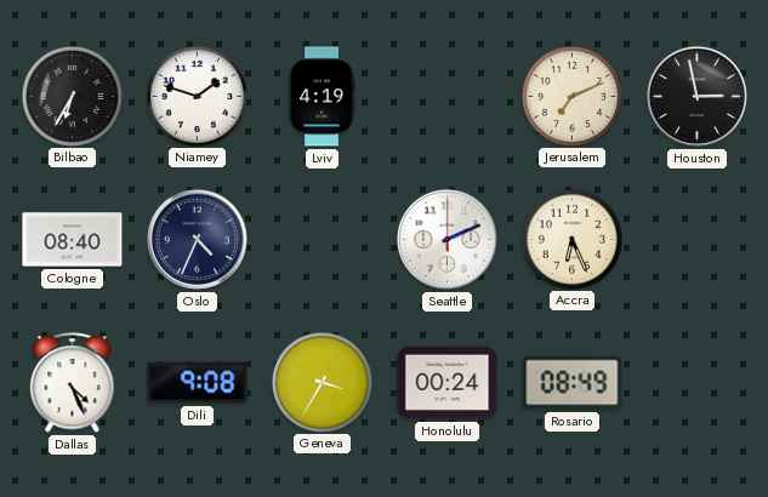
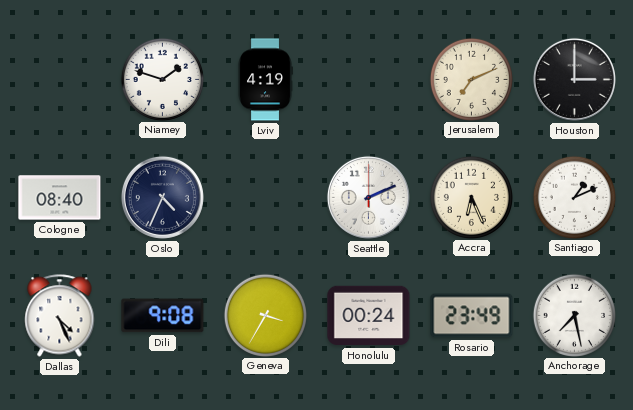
Bilbao: 6:35 -> none (72, 96)
Houston: 2:58 -> 3:00 (574, 79)
Santiago: none -> 1:11 (574, 197)
Rosario: 08:49 -> 23:49 (472, 316)
Anchorage: none -> 7:28 (574, 315)
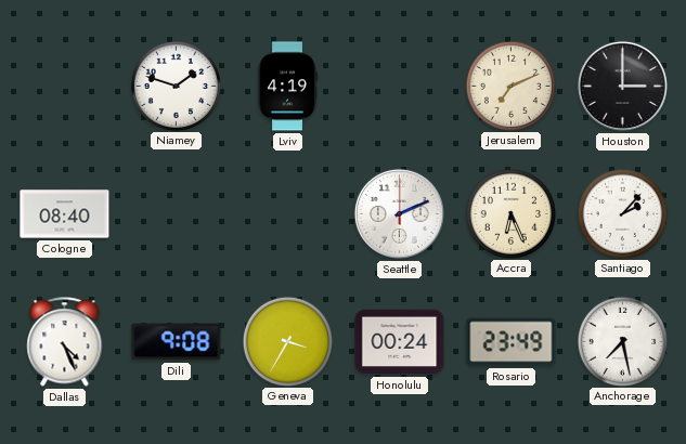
Oslo: 4:34 -> none (162, 197)
Santiago: 1:11 -> 2:07 (622, 213)
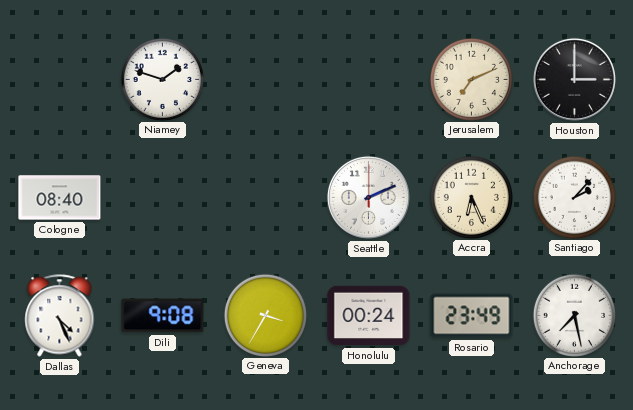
Lviv: 4:19 -> none (288, 87)
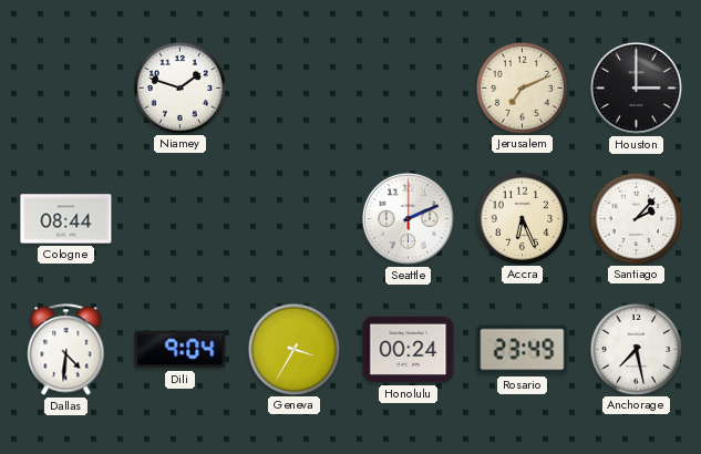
Cologne: 08:40 -> 08:44 (66, 219)
Dallas: 4:26 -> 4:31 (66, 350)
Dili: 9:08 -> 9:04 (181, 350)
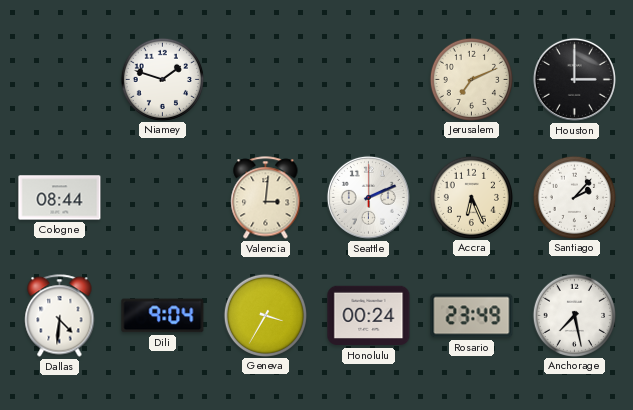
Valencia: none -> 3:01 (266, 198)
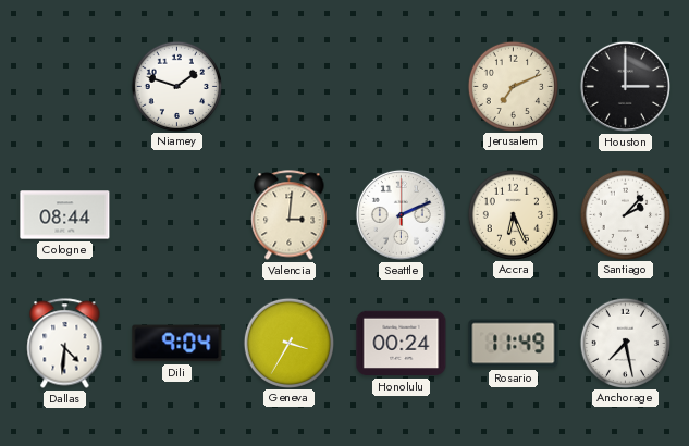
Rosario: 23:49 -> 11:49 (514, 344)
